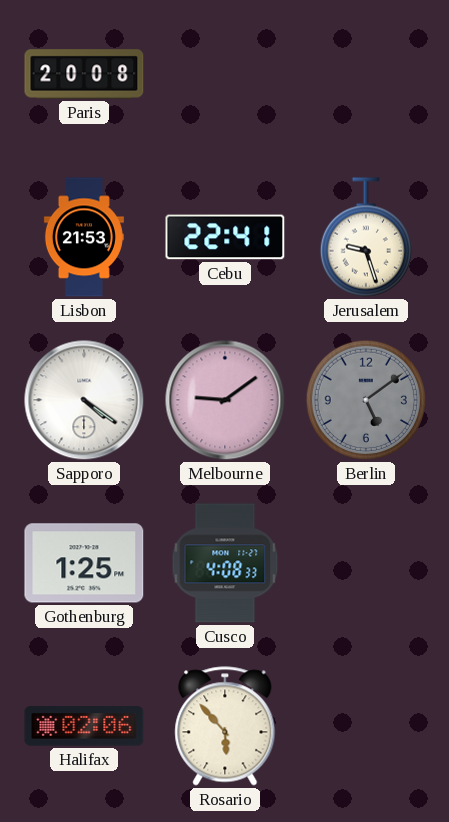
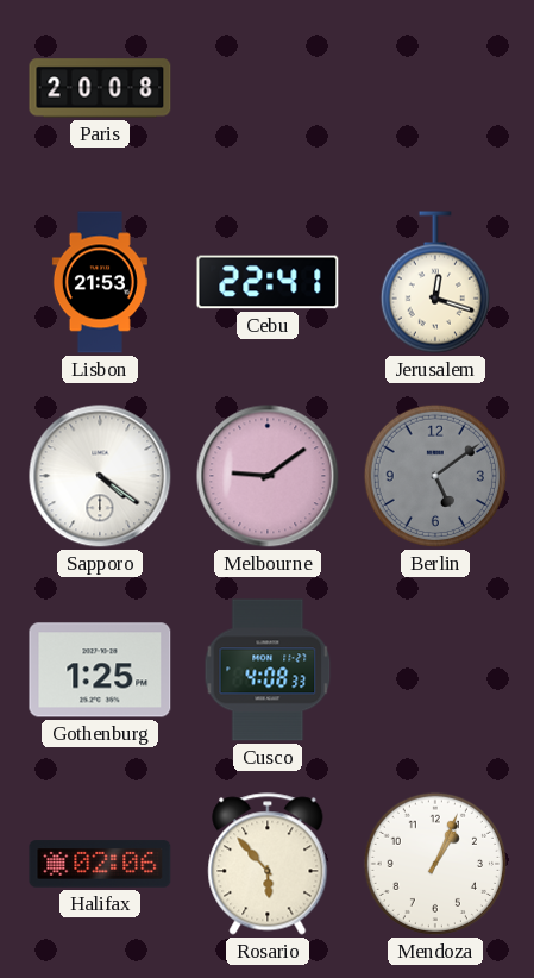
Jerusalem: 9:27 -> 12:18 (435, 282)
Mendoza: none -> 1:04 (435, 864)
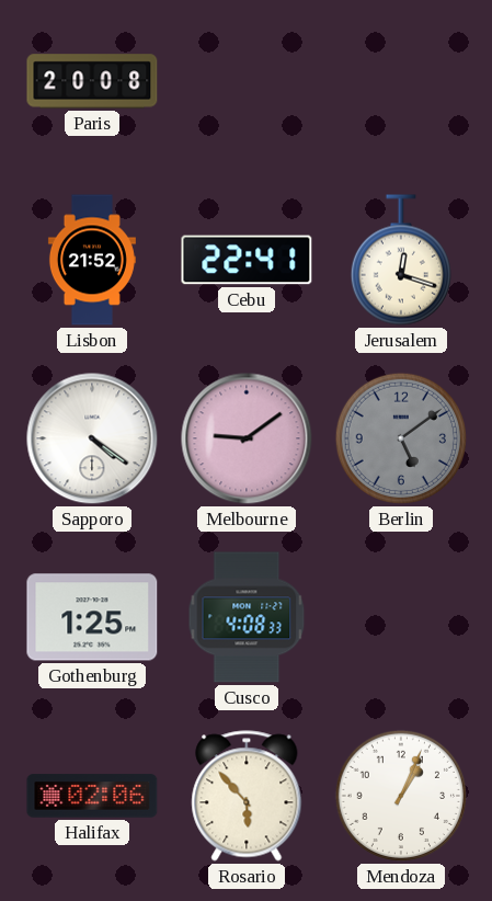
Lisbon: 21:53 -> 21:52 (92, 260)
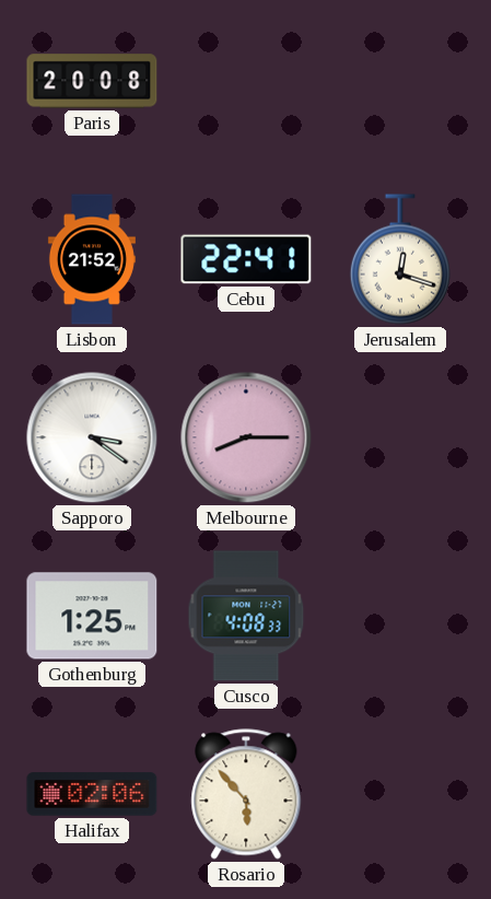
Sapporo: 4:21 -> 3:21 (92, 437)
Melbourne: 9:09 -> 8:15 (246, 437)
Berlin: 5:09 -> none (401, 438)
Mendoza: 1:04 -> none (401, 796)
